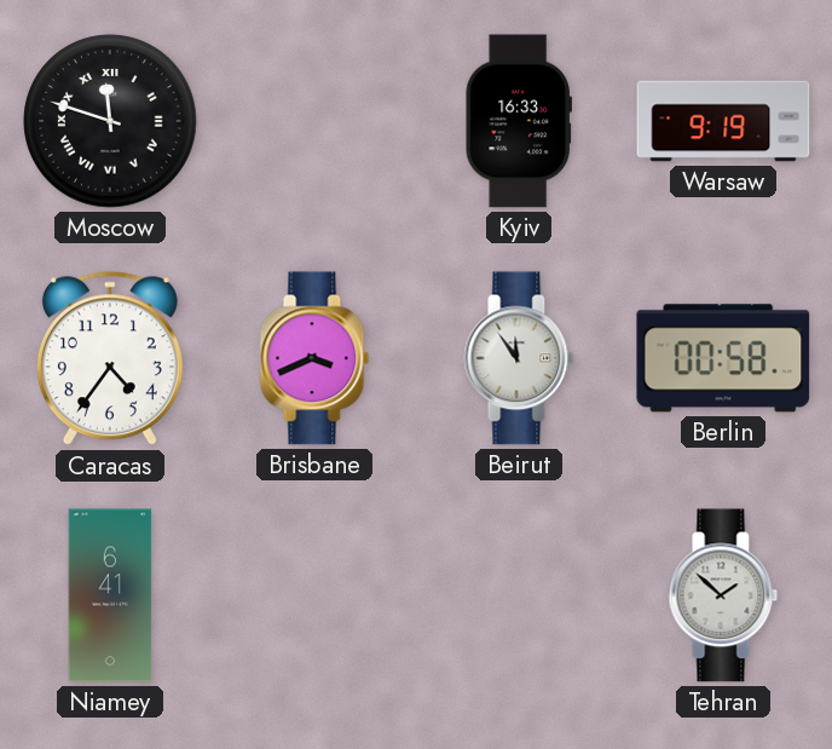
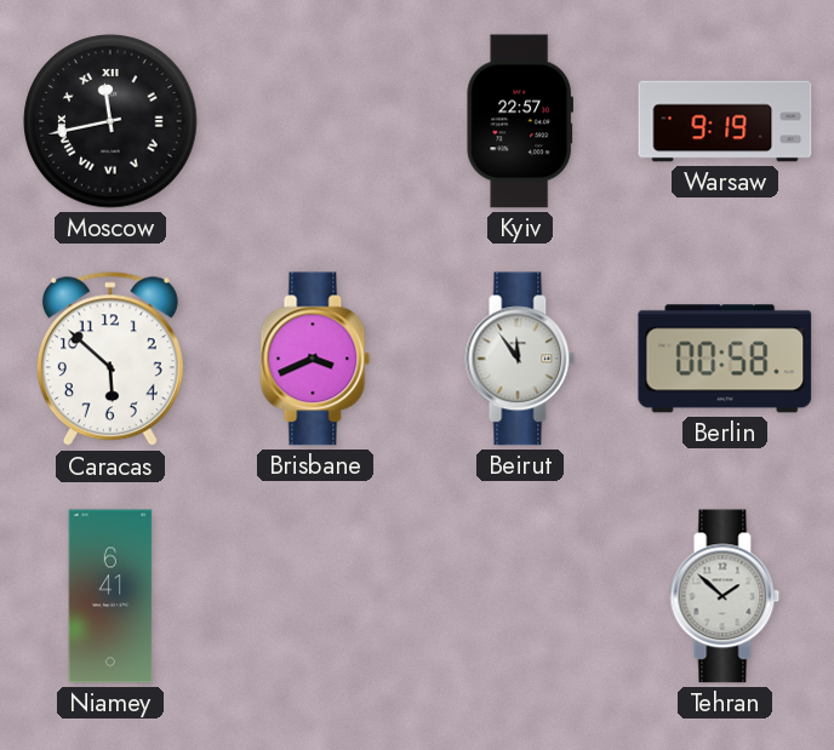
Moscow: 11:48 -> 11:43 (110, 121)
Kyiv: 16:33 -> 22:57 (519, 121)
Caracas: 4:36 -> 5:52 (110, 360)
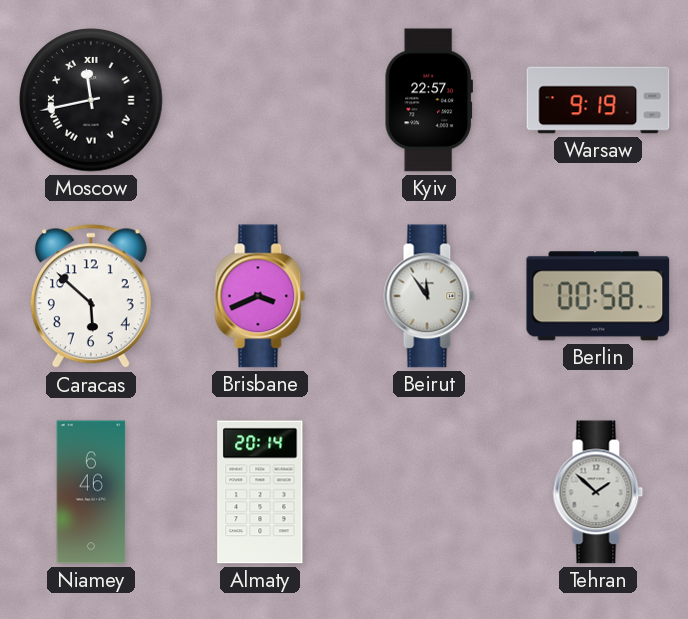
Niamey: 6:41 -> 6:46 (91, 492)
Almaty: none -> 20:14 (260, 492)
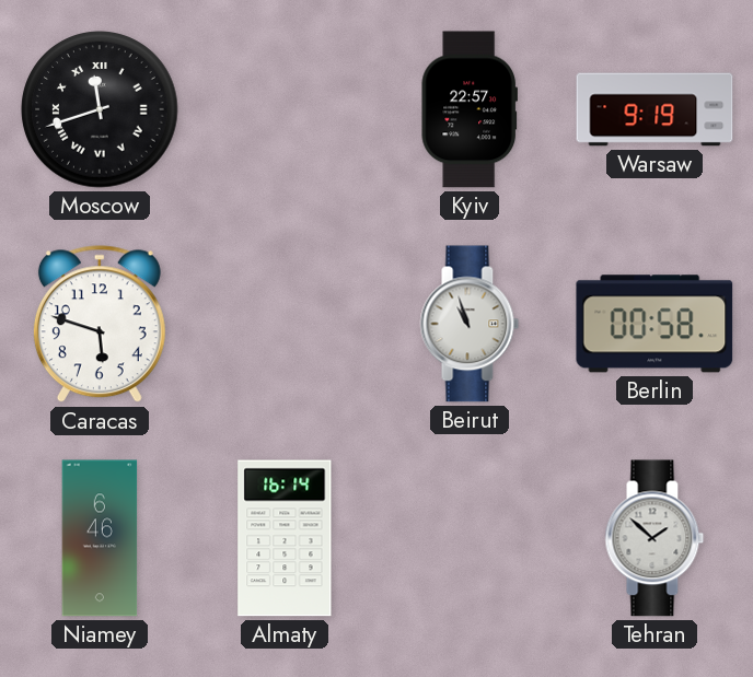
Moscow: 11:43 -> 11:42 (100, 109)
Caracas: 5:52 -> 5:48 (100, 325)
Brisbane: 3:41 -> none (260, 296)
Beirut: 11:54 -> 10:57 (470, 324)
Almaty: 20:14 -> 16:14 (285, 538)
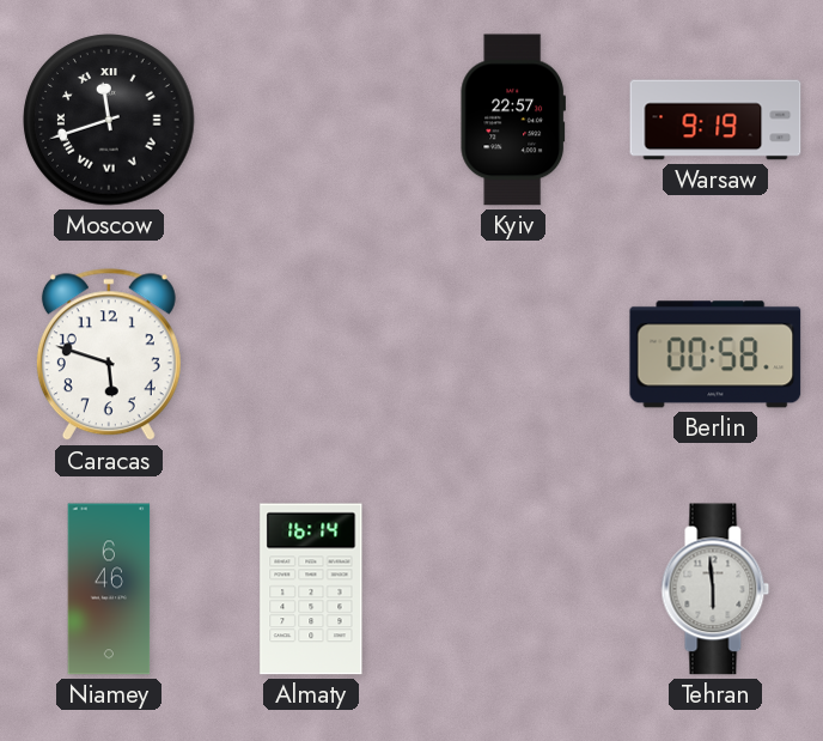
Beirut: 10:57 -> none (470, 324)
Tehran: 1:52 -> 5:59 (715, 589)
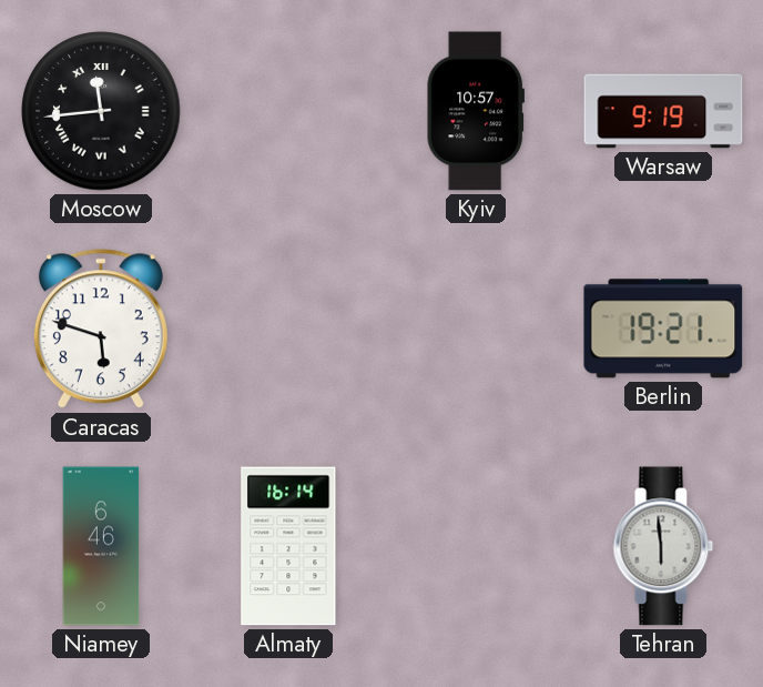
Moscow: 11:42 -> 11:44 (101, 111)
Kyiv: 22:57 -> 10:57 (475, 111)
Berlin: 00:58 -> 19:21 (663, 329)
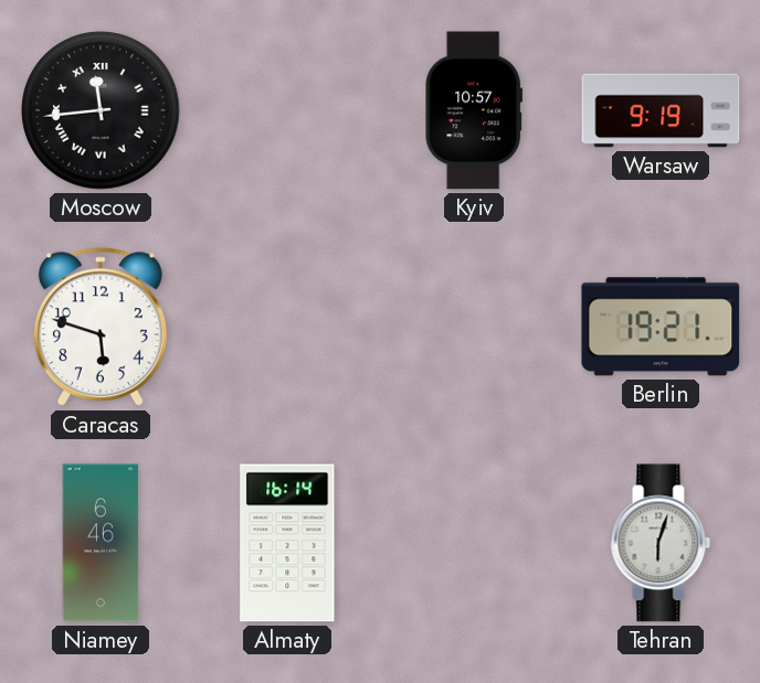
Tehran: 5:59 -> 6:03 (661, 543)
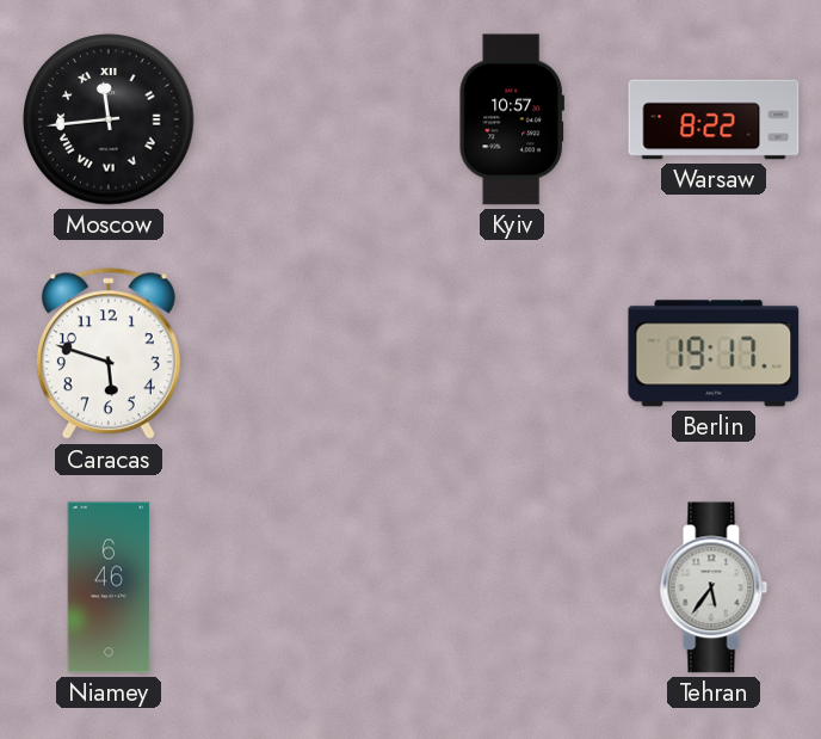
Warsaw: 9:19 -> 8:22 (714, 119)
Berlin: 19:21 -> 19:17 (714, 353)
Almaty: 16:14 -> none (287, 543)
Tehran: 6:03 -> 5:36 (714, 587)
